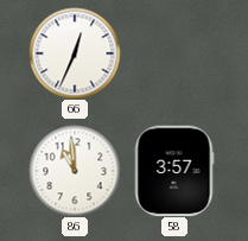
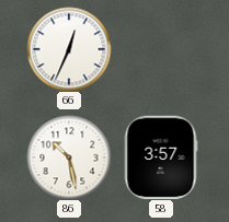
86: 10:59 -> 10:28 (69, 157)
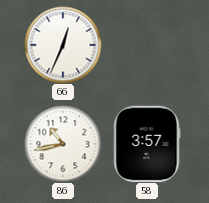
86: 10:28 -> 10:43 (63, 144)
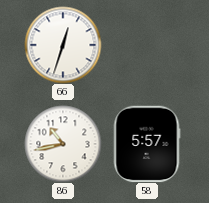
66: 12:34 -> 12:33 (63, 45)
58: 3:57 -> 5:57 (147, 144)
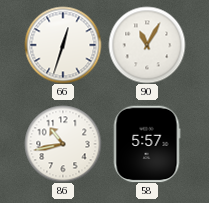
90: none -> 11:05 (147, 45)
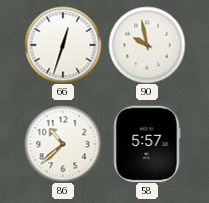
90: 11:05 -> 9:58 (147, 45)
86: 10:43 -> 10:38 (63, 144)
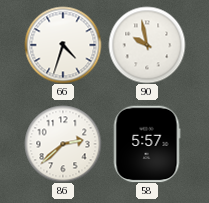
66: 12:33 -> 4:33 (63, 45)
86: 10:38 -> 2:38 (63, 144)
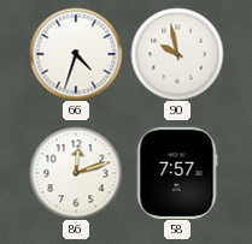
86: 2:38 -> 12:12 (76, 173)
58: 5:57 -> 7:57 (177, 173)
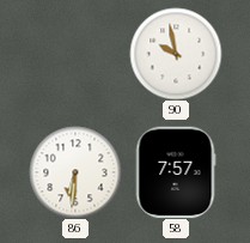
66: 4:33 -> none (76, 54)
86: 12:12 -> 6:31 (75, 172)
